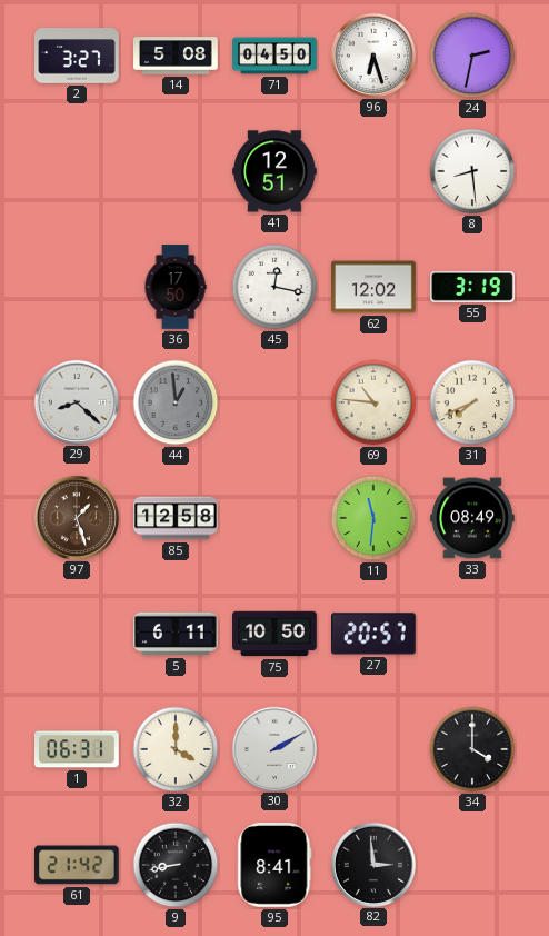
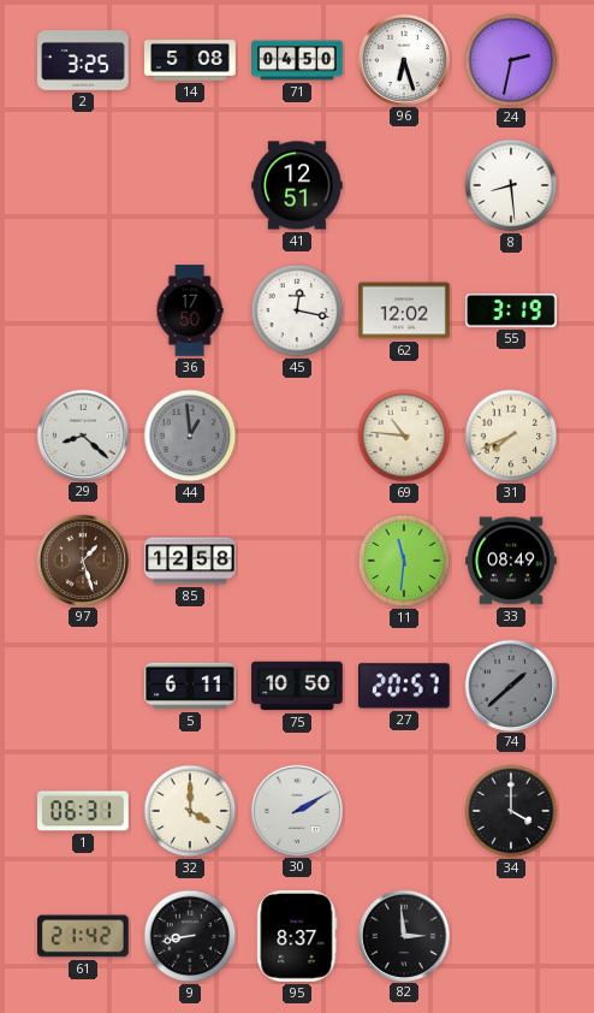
2: 3:27 -> 3:25 (83, 60)
74: none -> 1:38 (510, 685)
95: 8:41 -> 8:37 (297, 937)
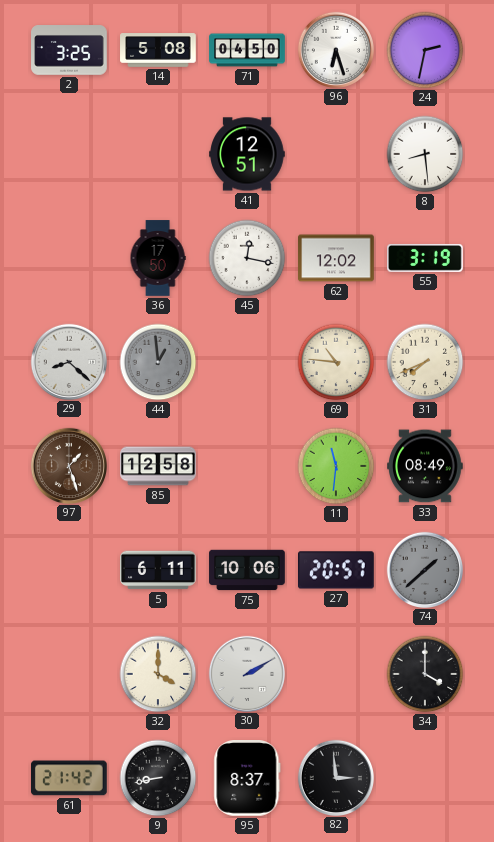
75: 10:50 -> 10:06 (247, 570)
1: 06:31 -> none (84, 811)
